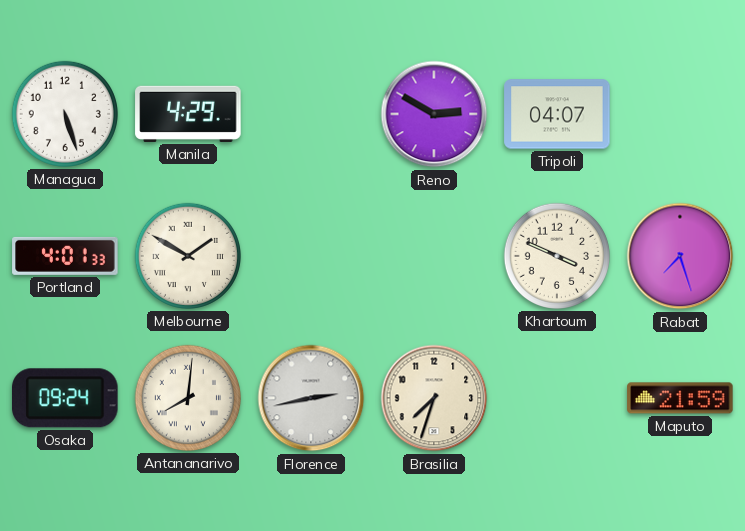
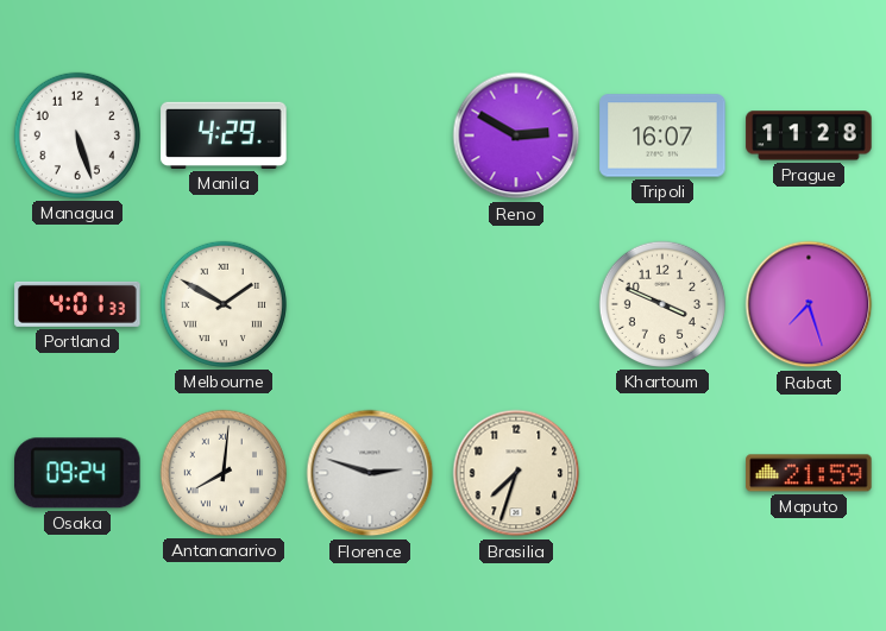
Tripoli: 04:07 -> 16:07 (662, 135)
Prague: none -> 11:28 (809, 135)
Florence: 2:43 -> 2:48 (370, 473)
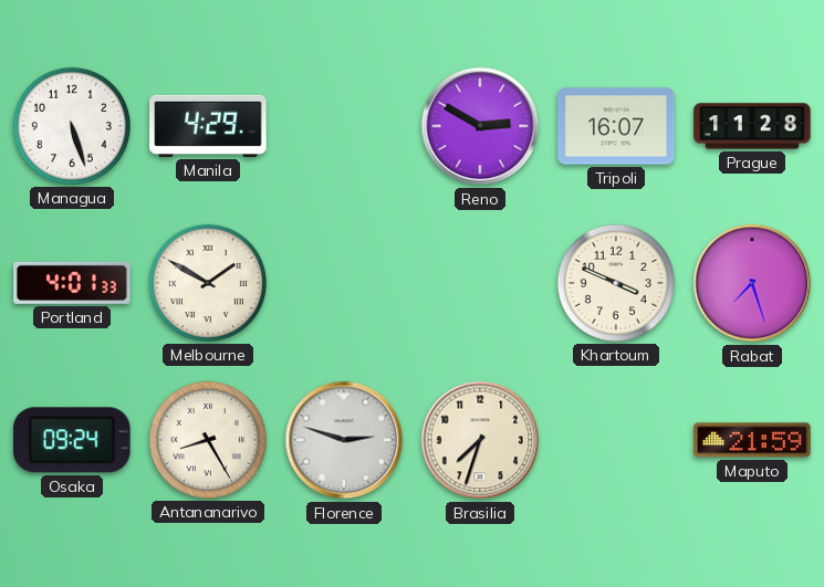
Antananarivo: 8:01 -> 8:25 (208, 440)
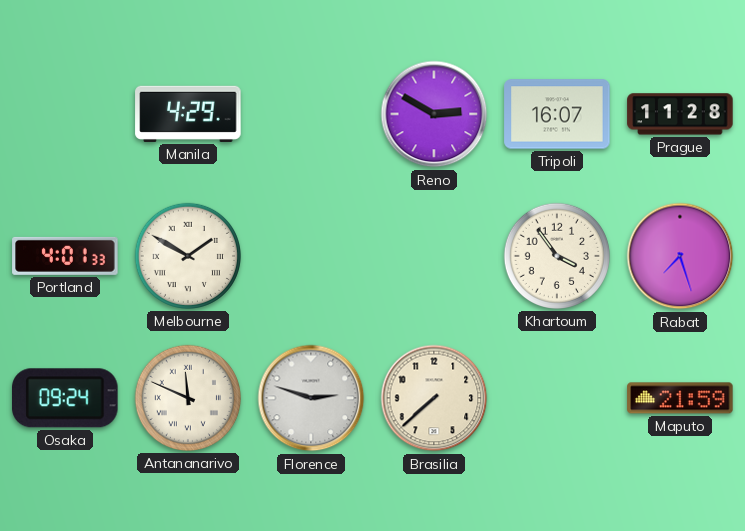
Managua: 5:27 -> none (72, 126)
Khartoum: 3:49 -> 3:54 (557, 256)
Antananarivo: 8:25 -> 11:49 (188, 398)
Brasilia: 7:33 -> 7:38 (434, 398)
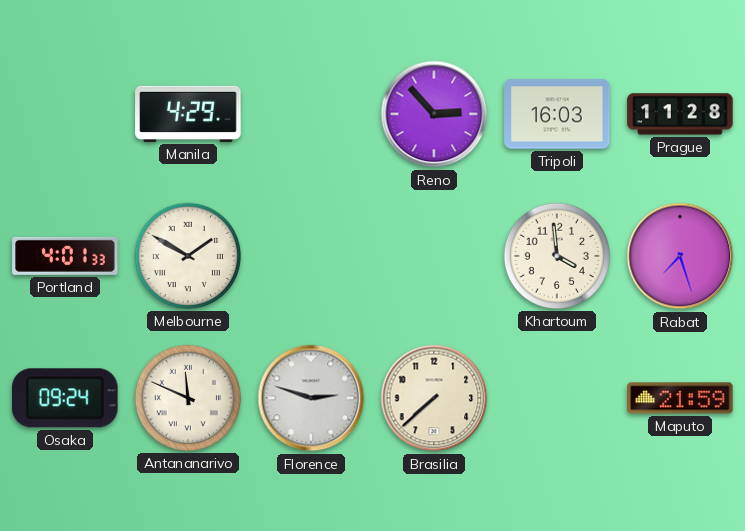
Reno: 2:50 -> 2:53 (434, 114)
Tripoli: 16:07 -> 16:03 (557, 114)
Khartoum: 3:54 -> 3:59 (557, 256)
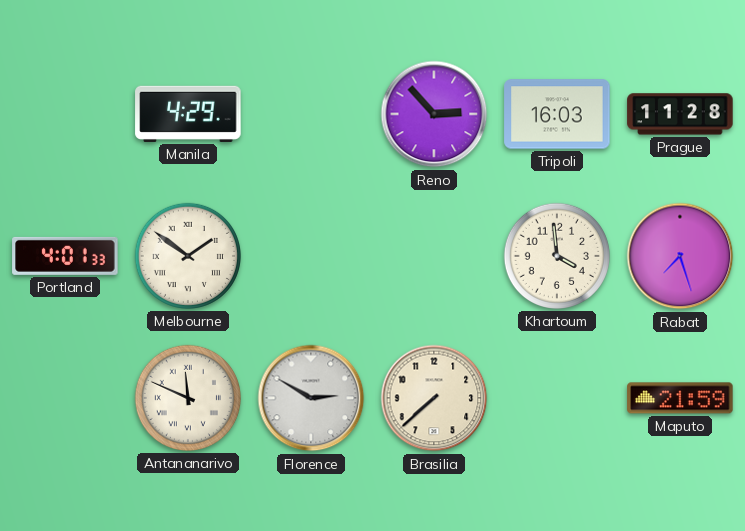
Melbourne: 1:50 -> 1:51 (188, 256)
Osaka: 09:24 -> none (66, 398)
Florence: 2:48 -> 2:50 (311, 398)
